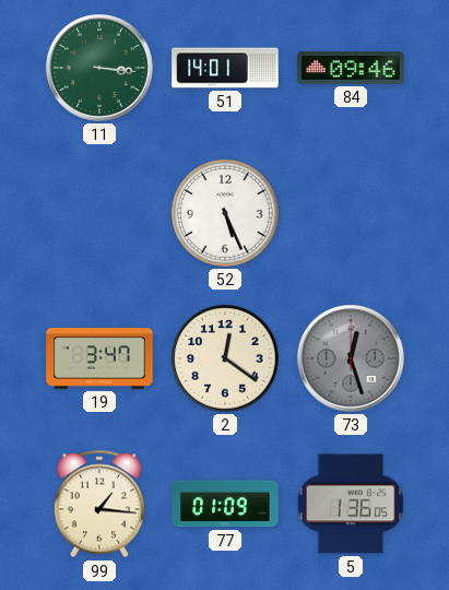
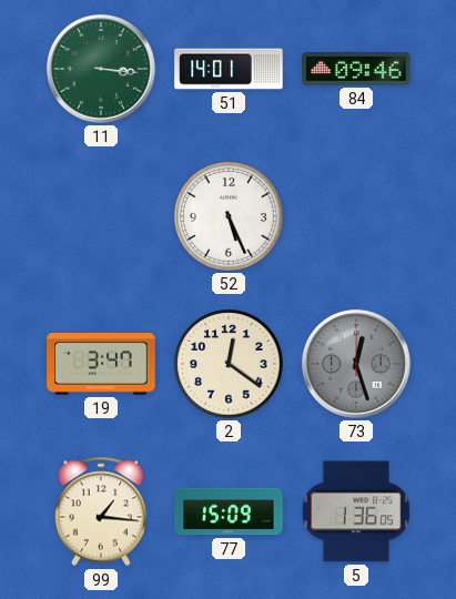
77: 01:09 -> 15:09 (229, 511)
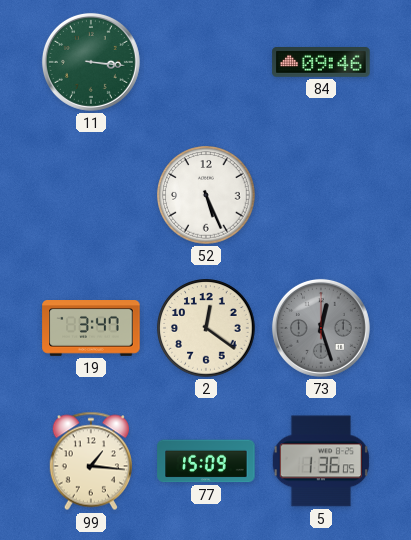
51: 14:01 -> none (229, 69)
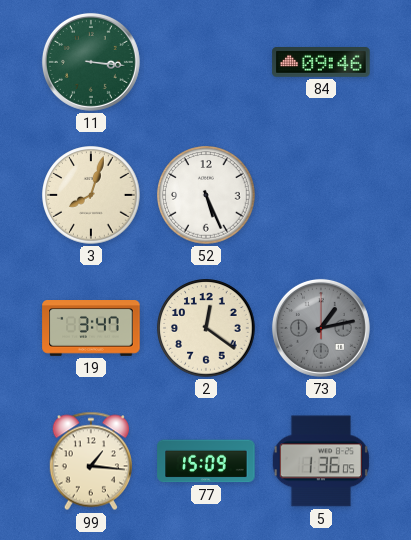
3: none -> 8:03 (91, 195)
73: 12:27 -> 1:13 (321, 328)
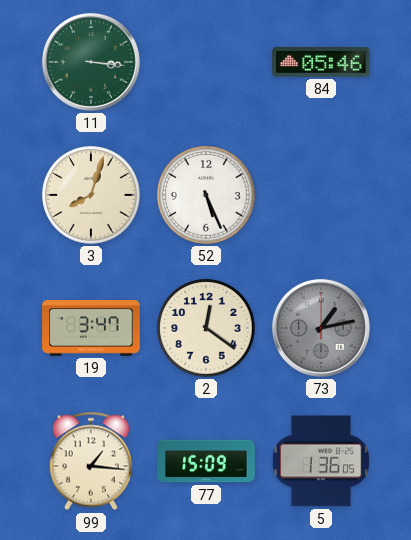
84: 09:46 -> 05:46 (321, 62)
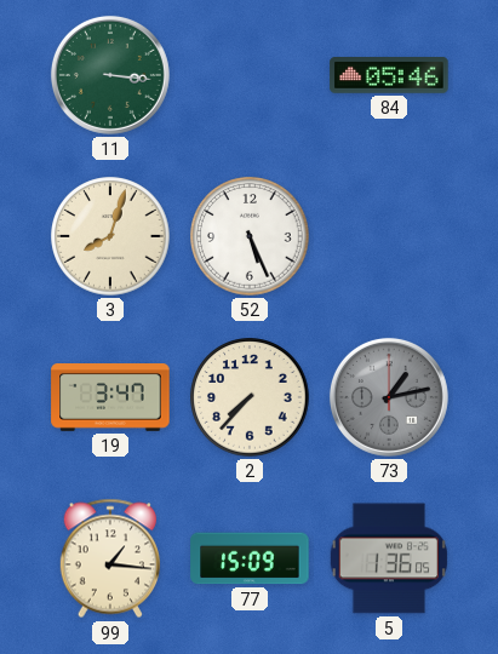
2: 12:21 -> 7:37 (250, 397)
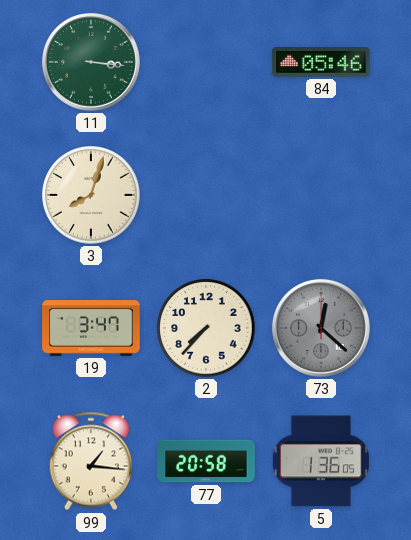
52: 5:26 -> none (250, 236)
73: 1:13 -> 12:22 (321, 328)
77: 15:09 -> 20:58 (206, 461)
